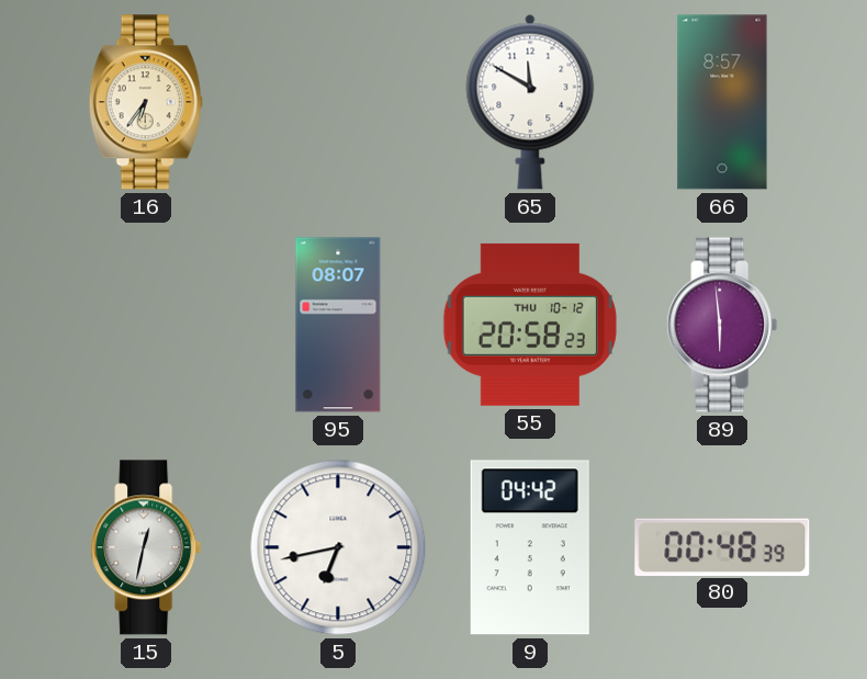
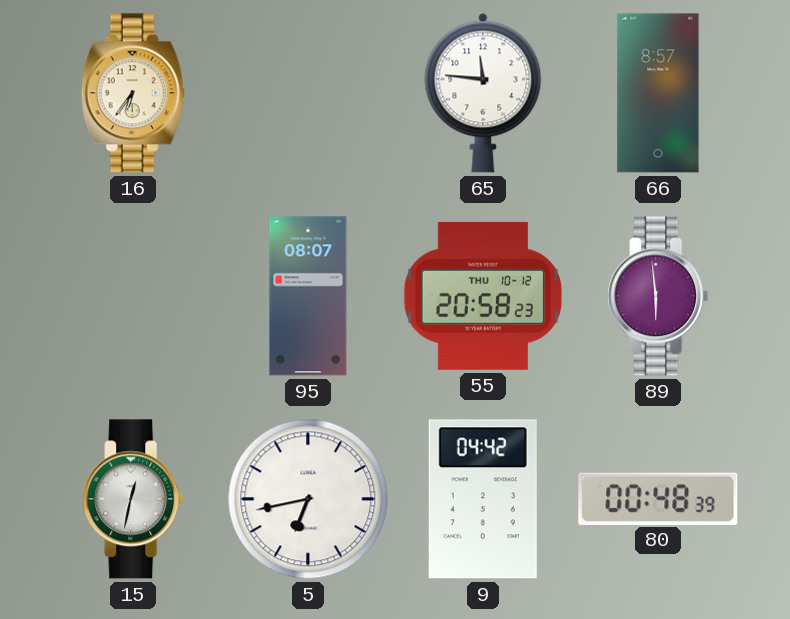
65: 11:50 -> 11:46 (483, 93)
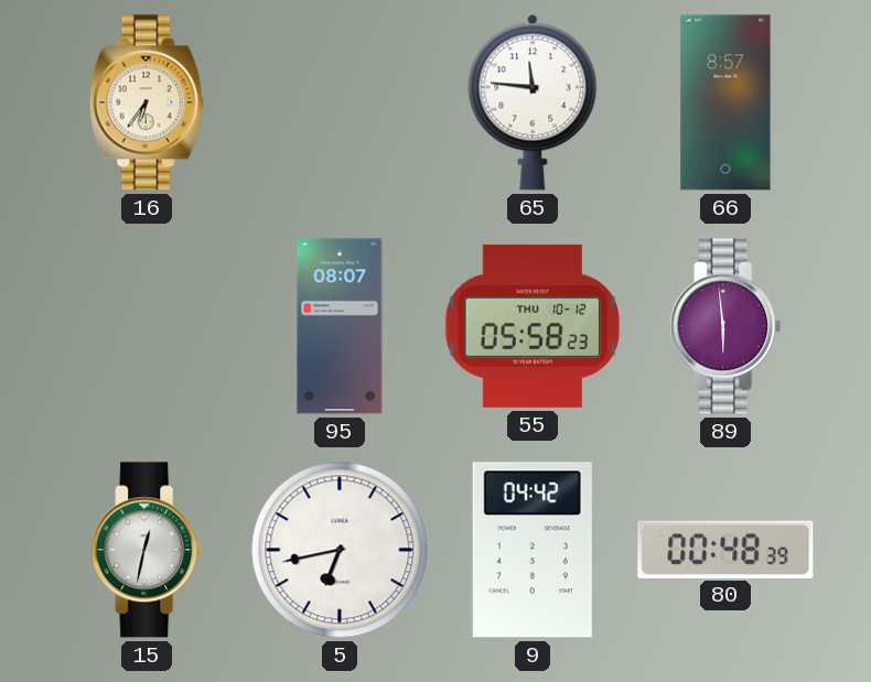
55: 20:58 -> 05:58 (533, 326)
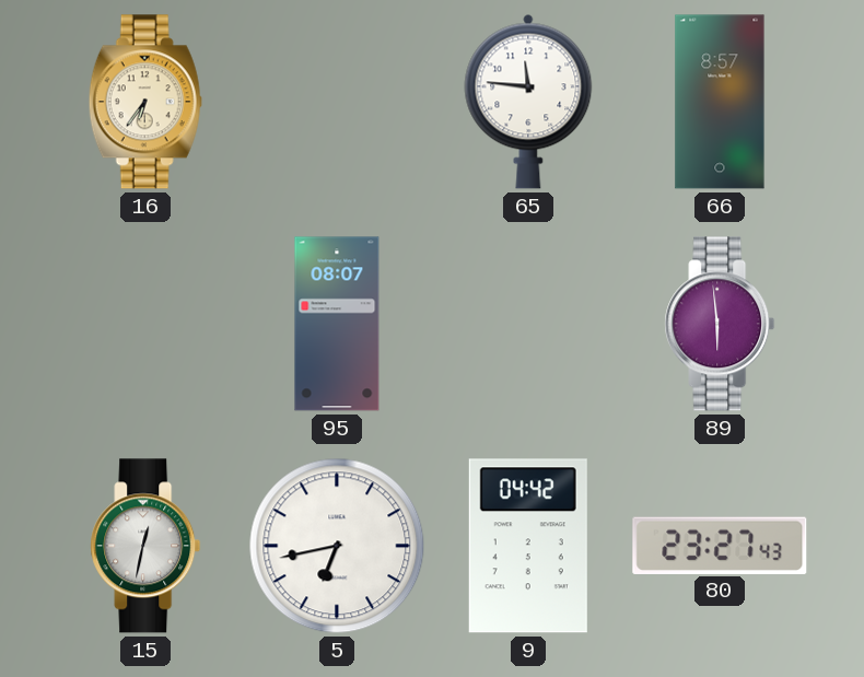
55: 05:58 -> none (533, 326)
80: 00:48 -> 23:27 (720, 545)
